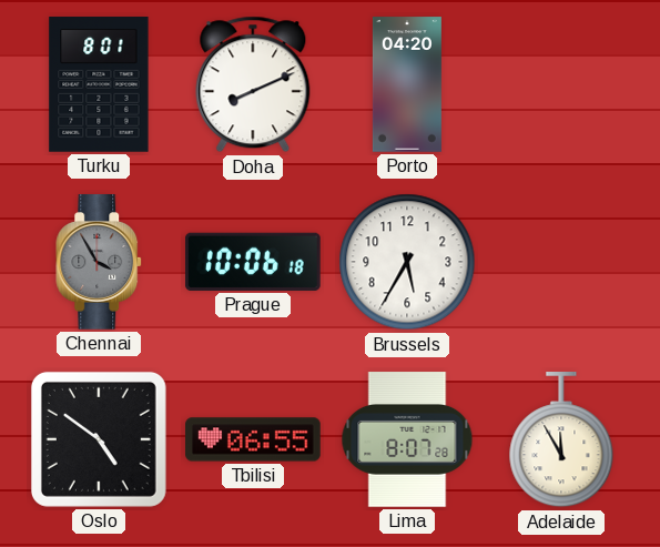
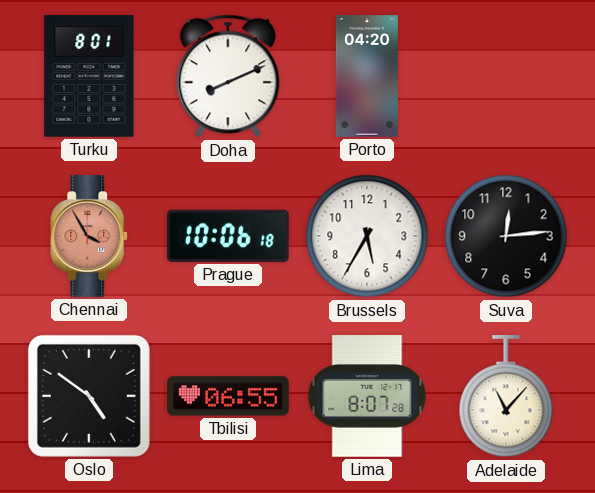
Chennai dial: grey -> salmon (90, 236)
Suva: none -> 12:14 (506, 236)
Adelaide: 11:55 -> 11:07 (506, 397)
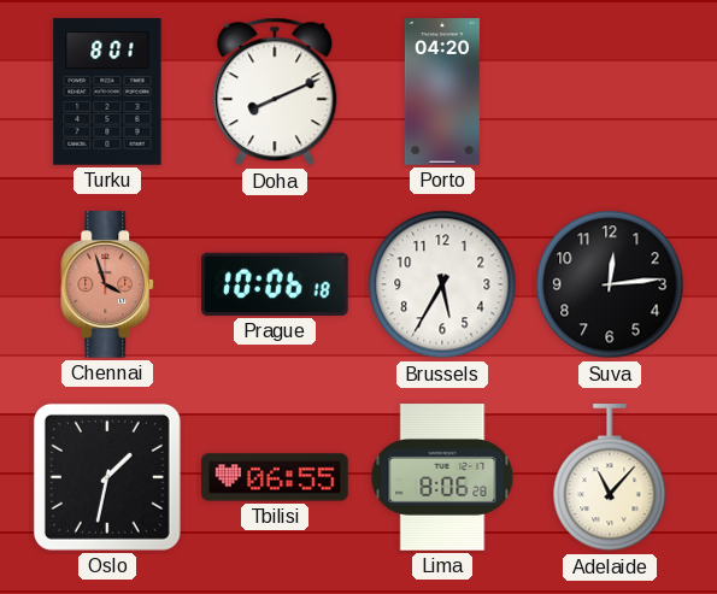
Chennai: 3:55 -> 3:57 (108, 284)
Oslo: 4:51 -> 1:32 (107, 477)
Lima: 8:07 -> 8:06 (442, 477)
